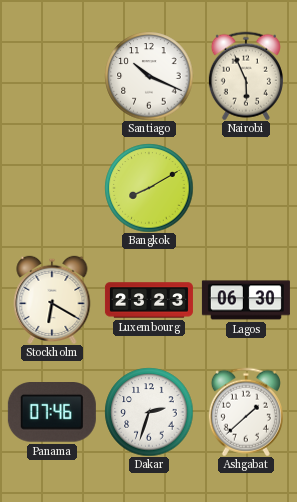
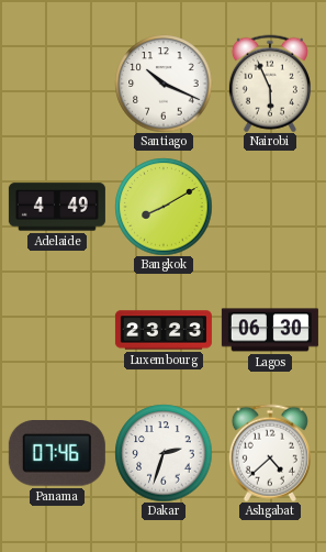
Adelaide: none -> 4:49 (57, 207)
Stockholm: 6:20 -> none (52, 299)
Ashgabat: 1:38 -> 4:38 (270, 453)
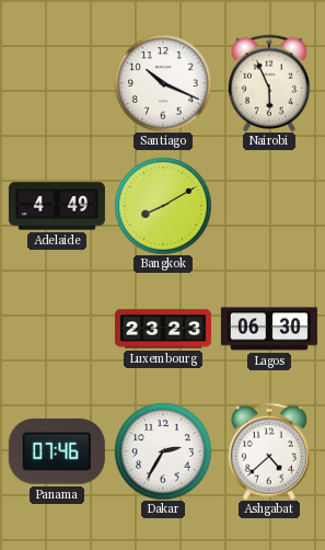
Dakar: 2:33 -> 2:35 (163, 451)
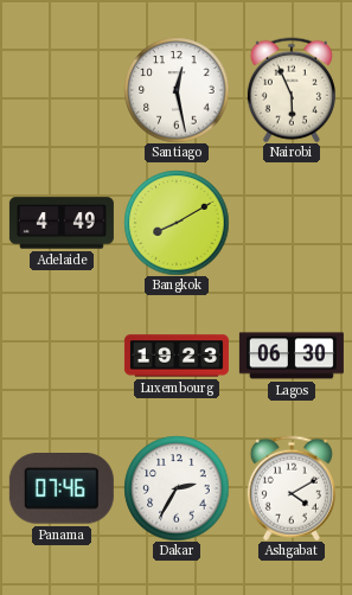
Santiago: 10:19 -> 12:28 (177, 90)
Luxembourg: 23:23 -> 19:23 (177, 356)
Ashgabat: 4:38 -> 4:10 (292, 488)
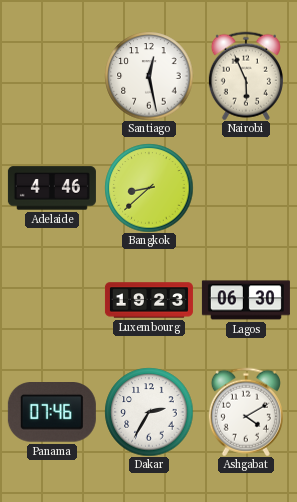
Adelaide: 4:49 -> 4:46 (52, 188)
Bangkok: 8:10 -> 8:38 (149, 188)
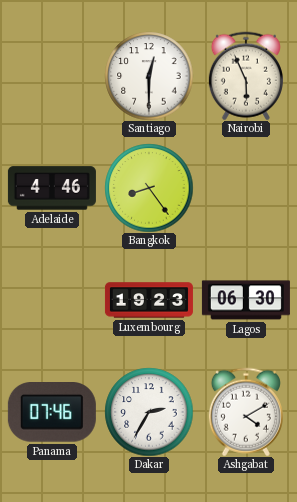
Santiago: 12:28 -> 12:30 (149, 76)
Bangkok: 8:38 -> 8:24 (149, 188)
